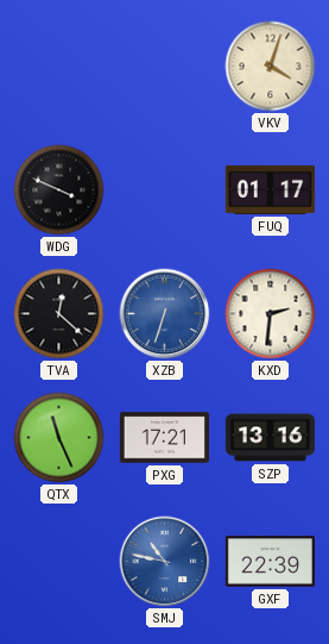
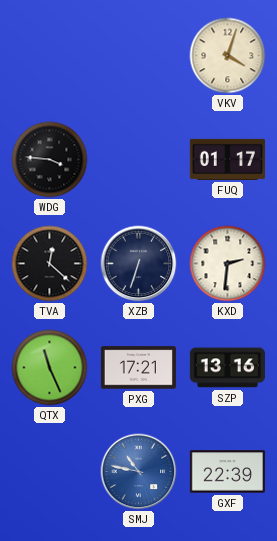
WDG: 3:49 -> 3:46 (50, 160)
XZB dial: blue -> navy (139, 264)
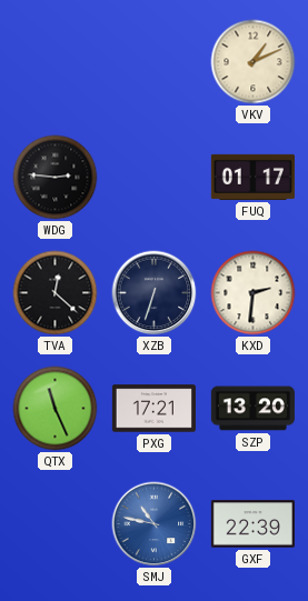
VKV: 4:03 -> 1:11 (254, 62)
WDG: 3:46 -> 2:46 (56, 178)
SZP: 13:16 -> 13:20 (252, 409)
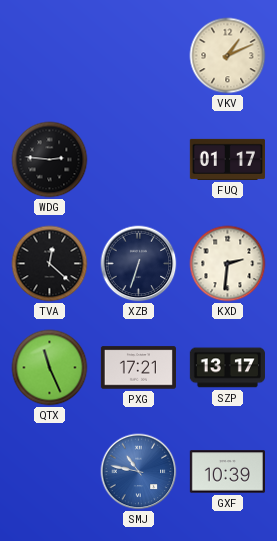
SZP: 13:20 -> 13:17 (227, 368)
GXF: 22:39 -> 10:39 (227, 472)
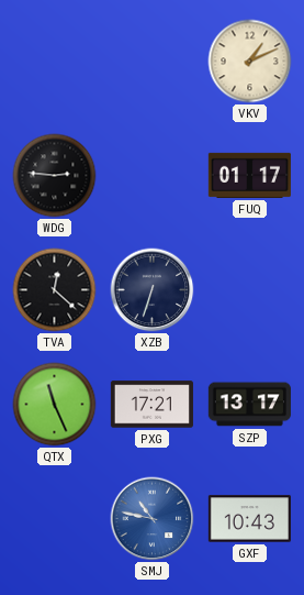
KXD: 2:31 -> none (228, 264)
GXF: 10:39 -> 10:43 (249, 519)
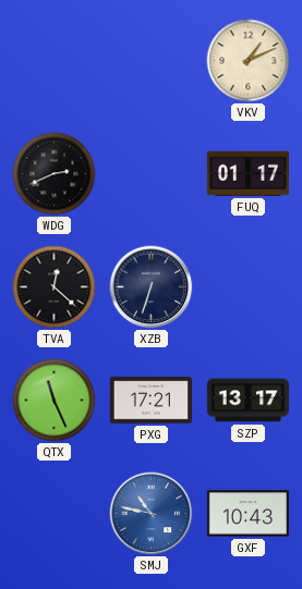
WDG: 2:46 -> 2:41 (55, 174)
